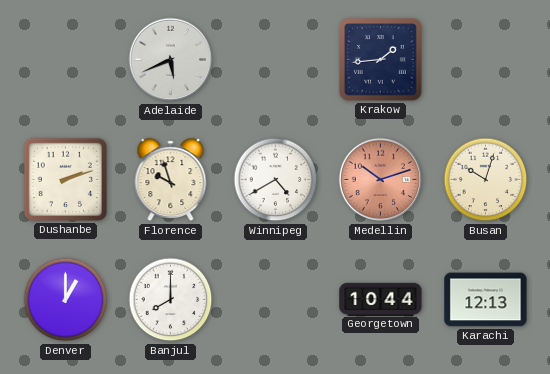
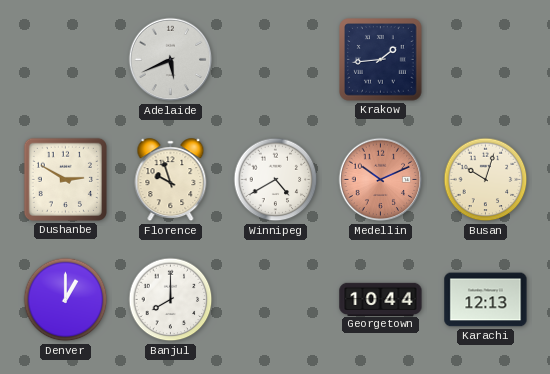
Dushanbe: 2:12 -> 2:50 (65, 179)
Medellin: 10:12 -> 10:11 (381, 180)
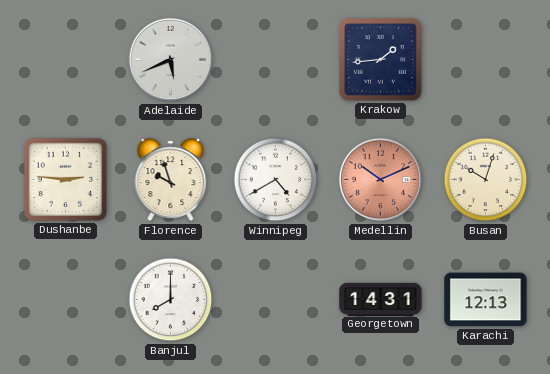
Dushanbe: 2:50 -> 2:46 (65, 179)
Denver: 1:00 -> none (66, 300)
Georgetown: 10:44 -> 14:31 (381, 299)
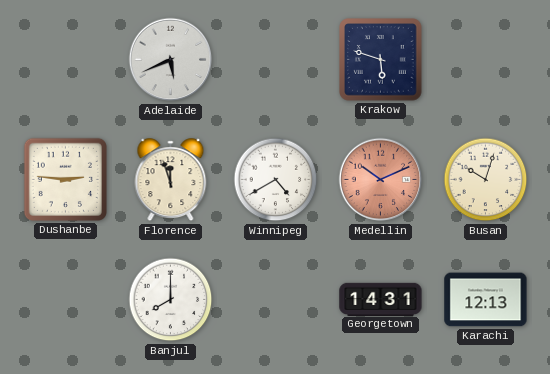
Krakow: 1:44 -> 5:48 (381, 60)
Florence: 9:57 -> 11:57 (171, 180)
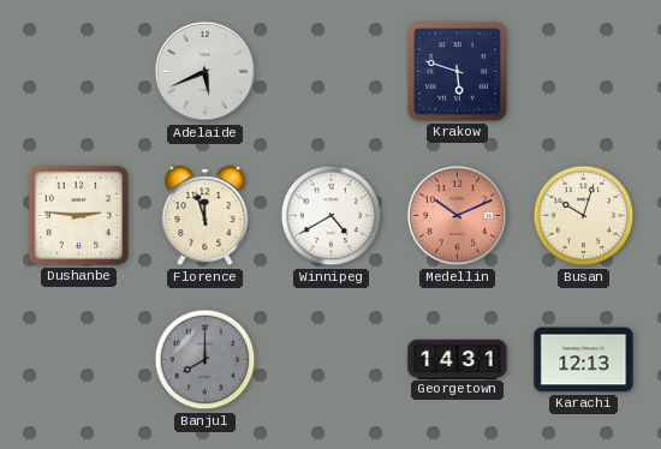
Banjul dial: white -> grey (206, 360)
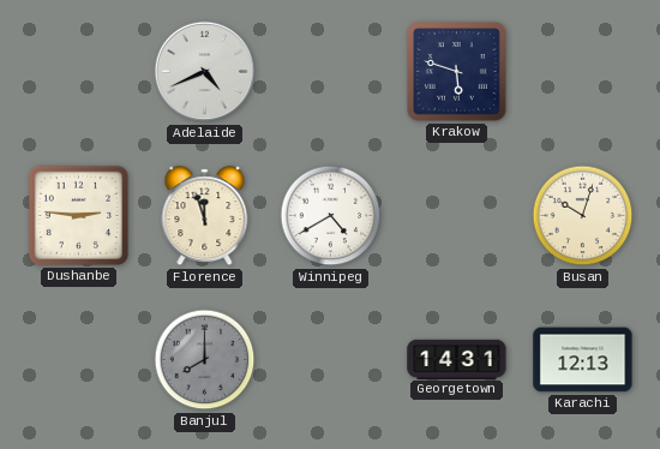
Adelaide: 5:41 -> 4:41 (205, 72)
Medellin: 10:11 -> none (458, 216)
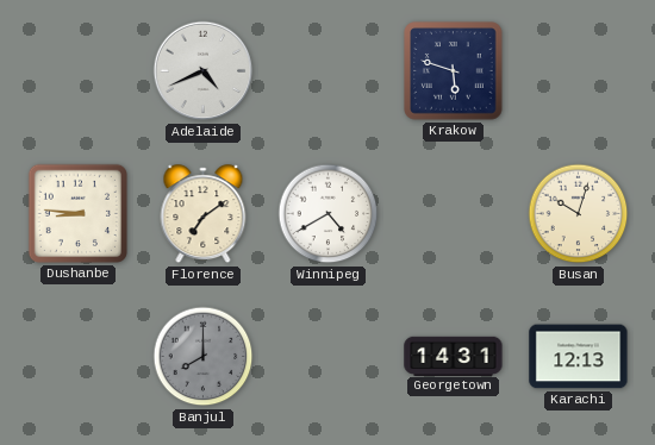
Dushanbe: 2:46 -> 8:46 (77, 213)
Florence: 11:57 -> 7:09 (204, 214)
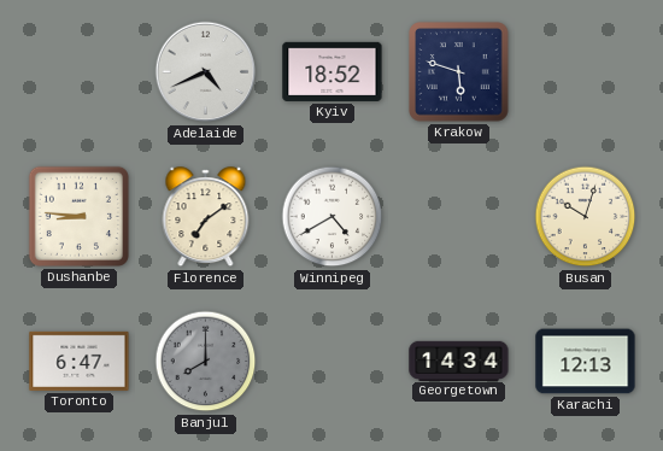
Kyiv: none -> 18:52 (333, 71)
Toronto: none -> 6:47 (80, 361)
Georgetown: 14:31 -> 14:34 (459, 361)
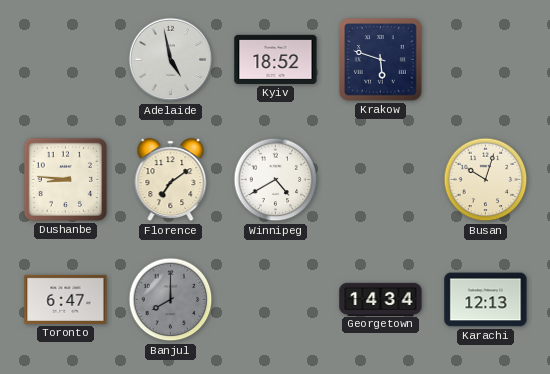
Adelaide: 4:41 -> 4:58 (171, 60)
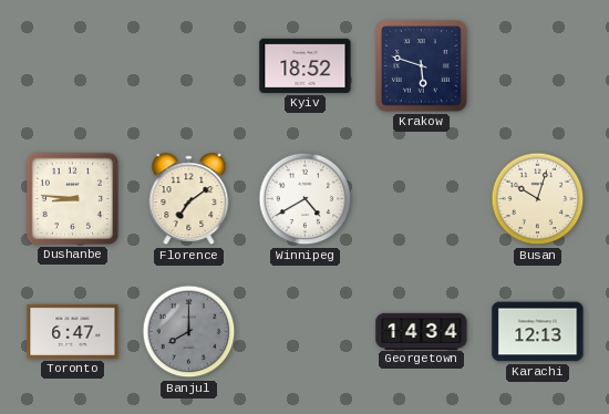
Adelaide: 4:58 -> none (171, 60)
